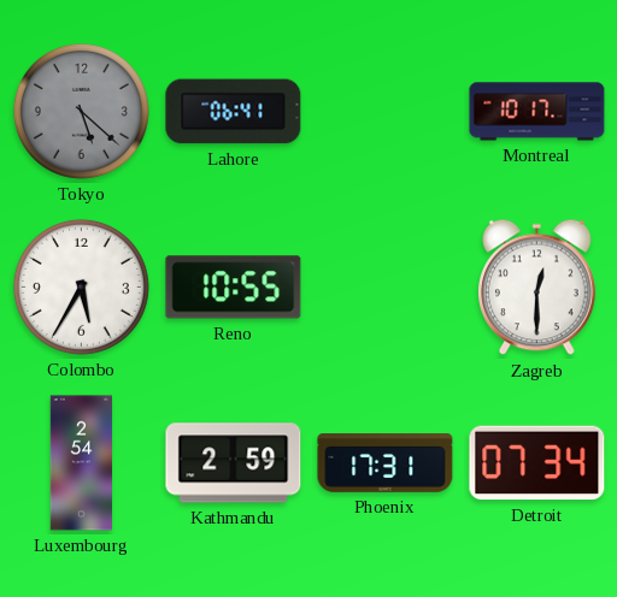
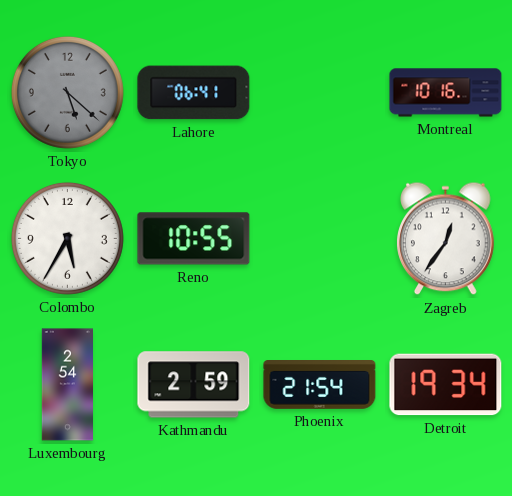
Montreal: 10:17 -> 10:16 (446, 93)
Zagreb: 12:30 -> 12:36 (446, 239)
Phoenix: 17:31 -> 21:54 (320, 385)
Detroit: 07:34 -> 19:34 (446, 385)
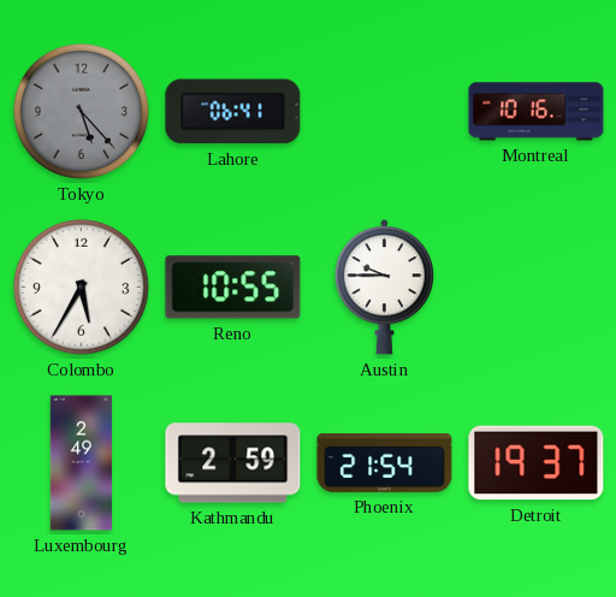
Tokyo: 5:22 -> 5:23 (81, 111)
Austin: none -> 9:45 (384, 288)
Zagreb: 12:36 -> none (446, 239)
Luxembourg: 2:54 -> 2:49 (81, 463)
Detroit: 19:34 -> 19:37 (537, 463)
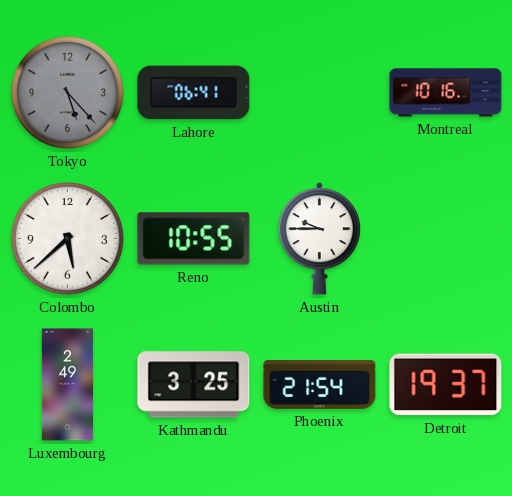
Colombo: 5:35 -> 5:38 (67, 238)
Kathmandu: 2:59 -> 3:25 (194, 385)
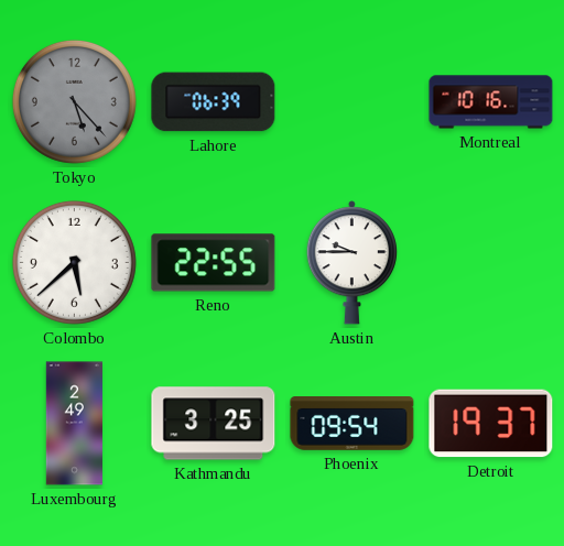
Lahore: 06:41 -> 06:39 (214, 102)
Reno: 10:55 -> 22:55 (214, 263)
Phoenix: 21:54 -> 09:54 (352, 424)
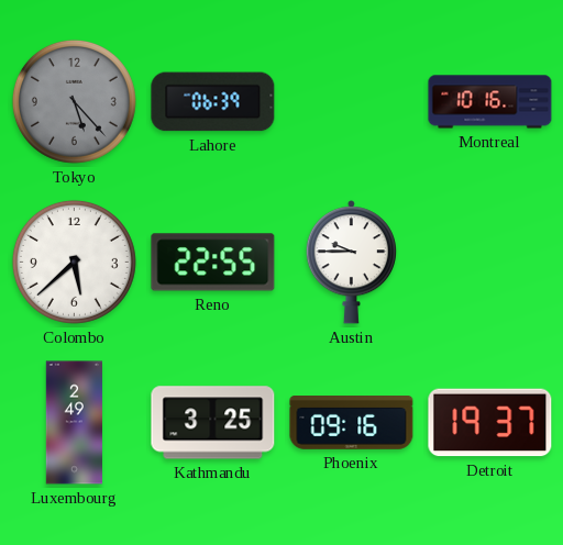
Phoenix: 09:54 -> 09:16 (352, 423)
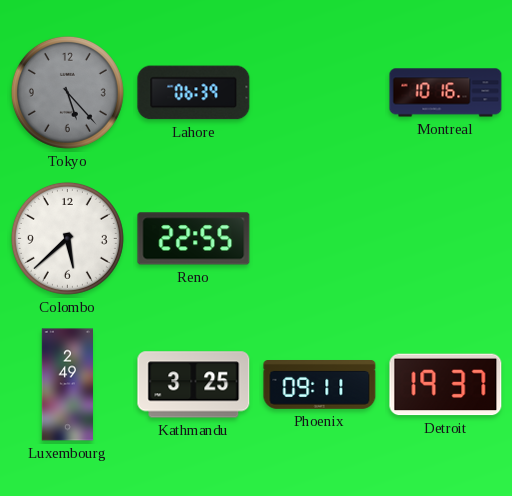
Austin: 9:45 -> none (351, 263)
Phoenix: 09:16 -> 09:11 (320, 385)
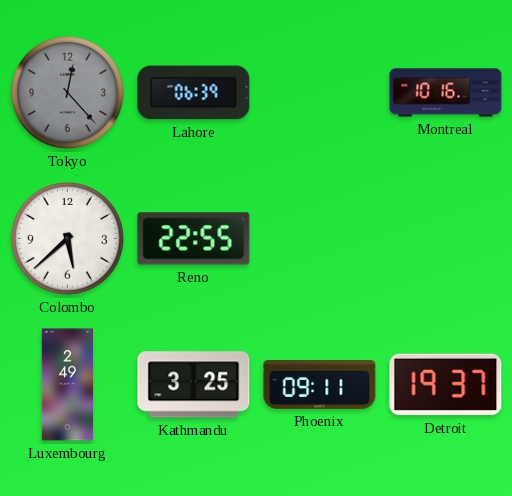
Tokyo: 5:23 -> 12:23 (67, 92)
